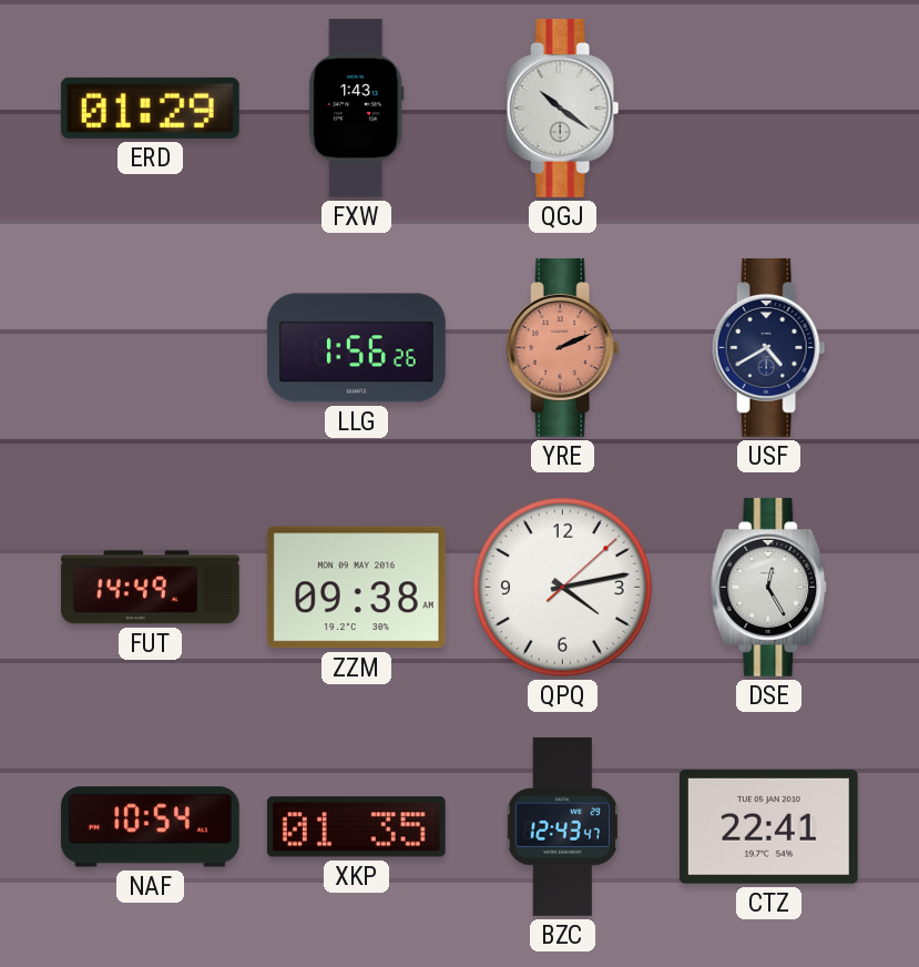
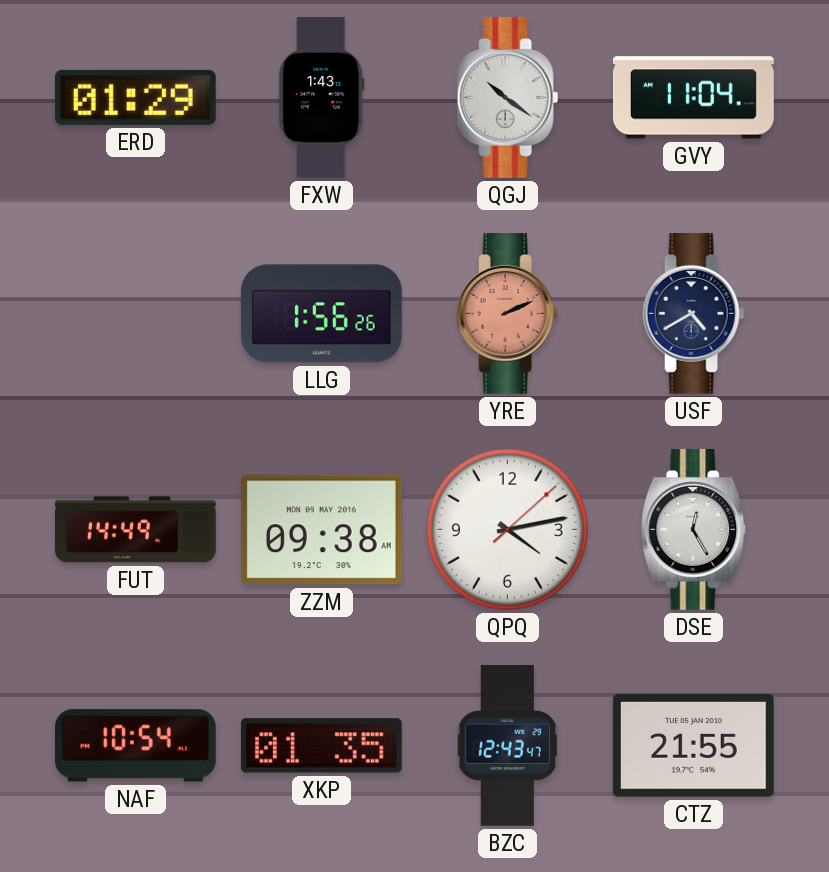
GVY: none -> 11:04 (693, 98)
CTZ: 22:41 -> 21:55 (693, 745)
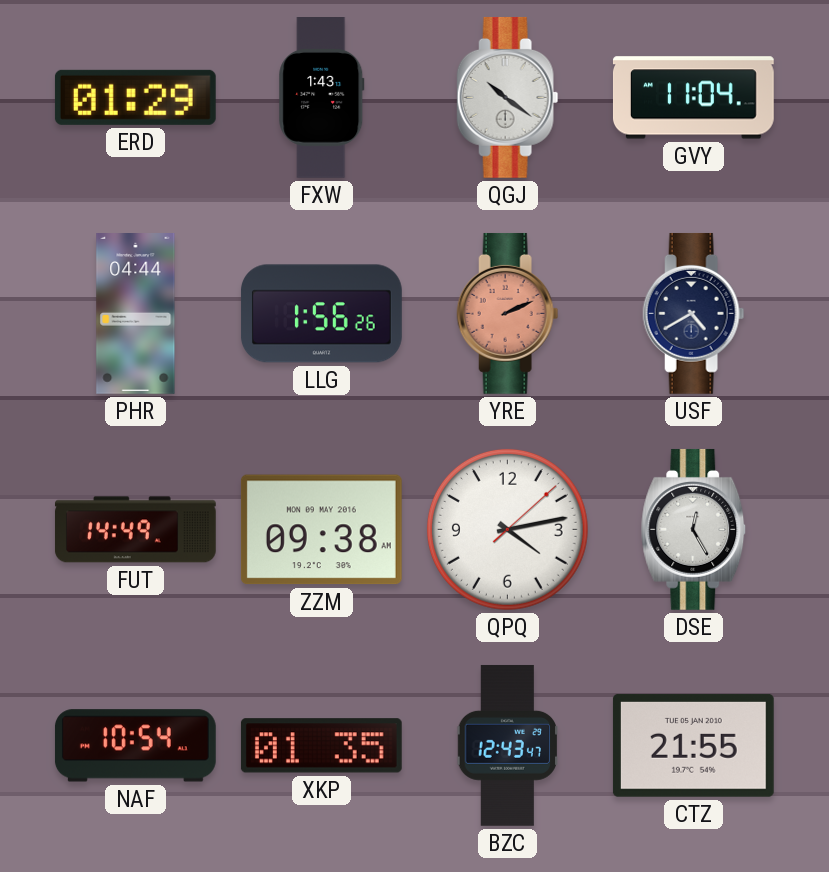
PHR: none -> 04:44 (136, 314)
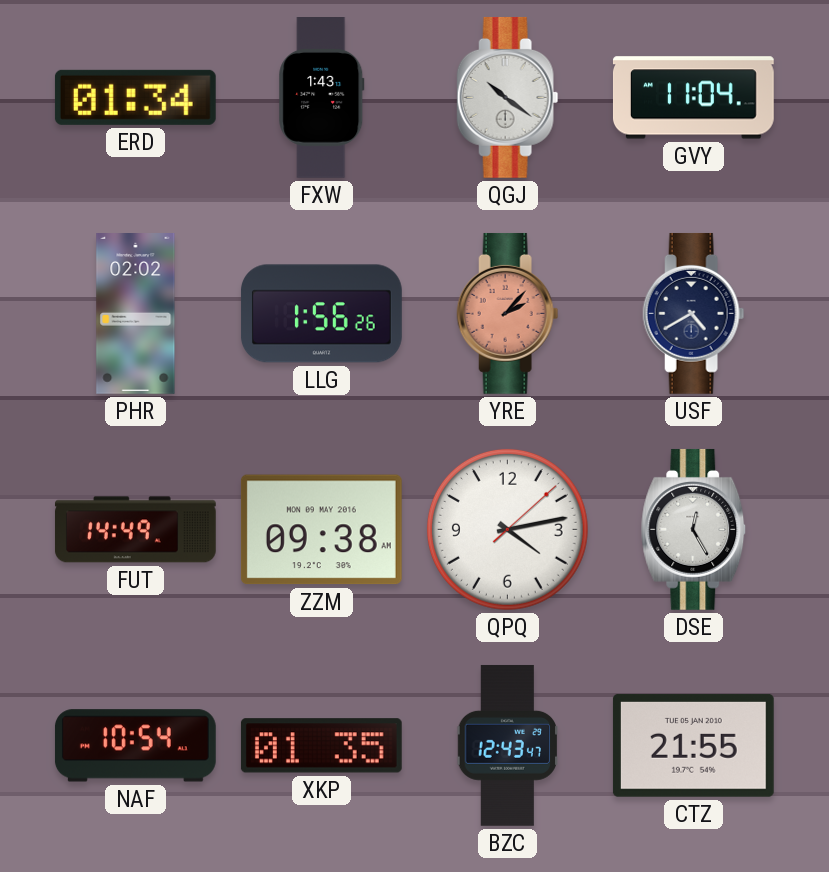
ERD: 01:29 -> 01:34 (135, 97)
PHR: 04:44 -> 02:02 (136, 314)
YRE: 2:11 -> 2:07 (508, 313)
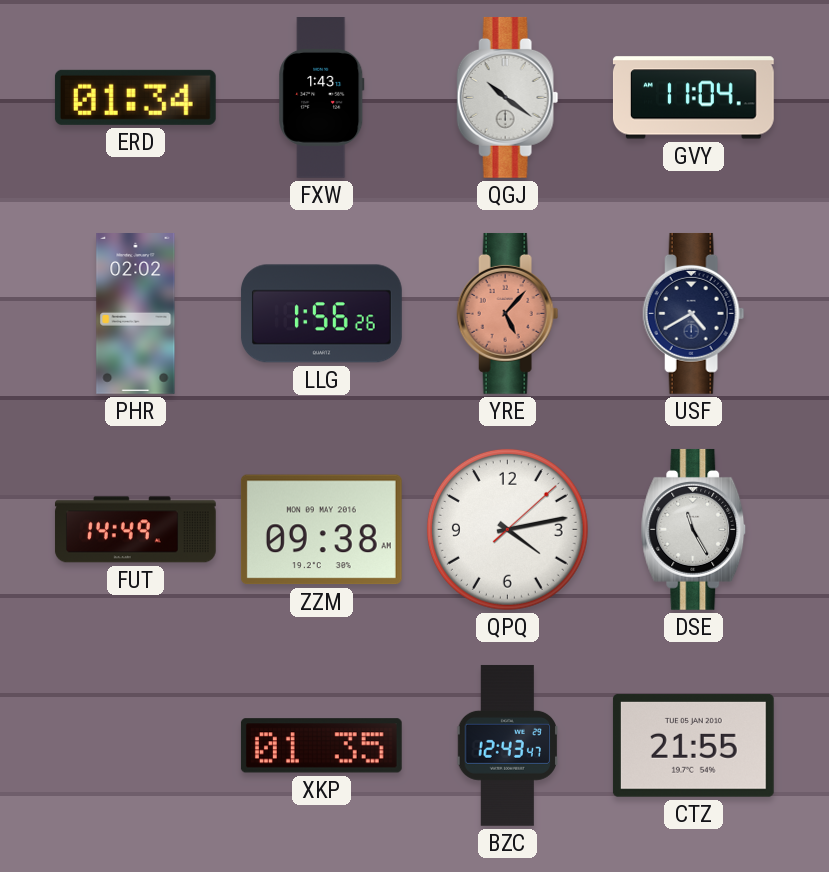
YRE: 2:07 -> 5:07 (508, 313)
DSE: 12:25 -> 11:25 (694, 529)
NAF: 10:54 -> none (135, 746)
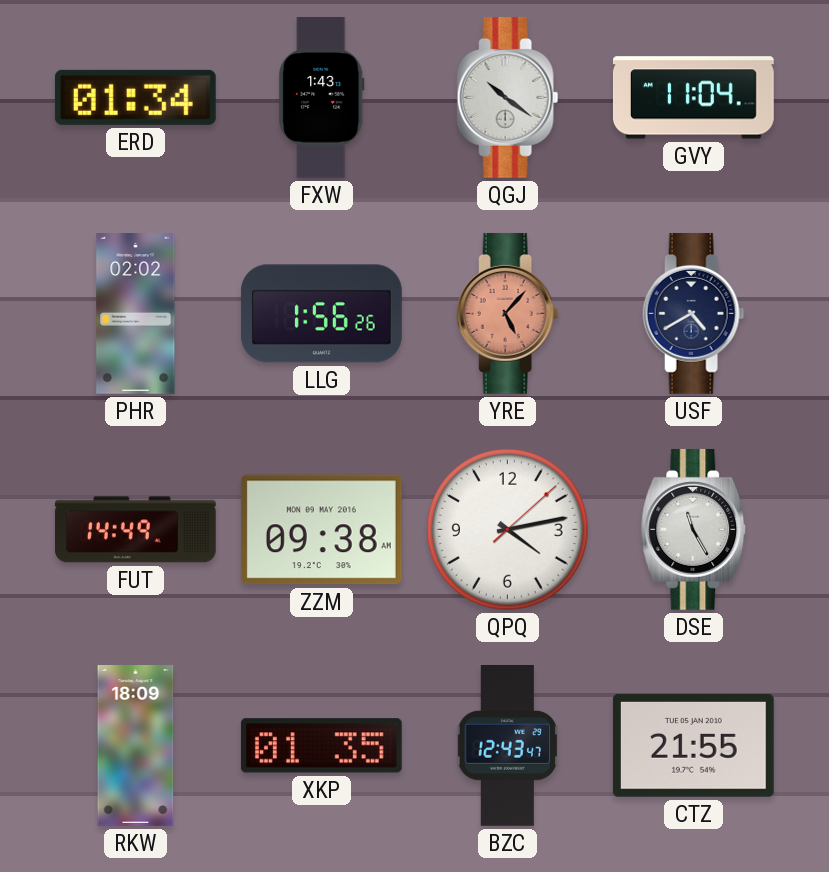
RKW: none -> 18:09 (136, 746)
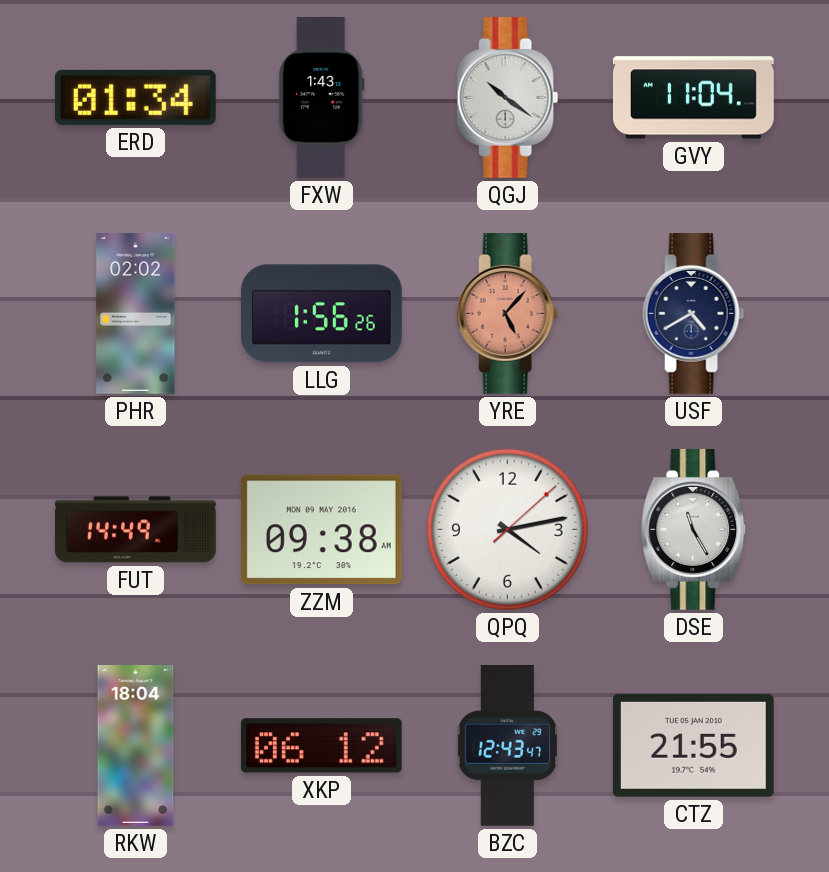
RKW: 18:09 -> 18:04 (136, 746)
XKP: 01:35 -> 06:12 (321, 746)
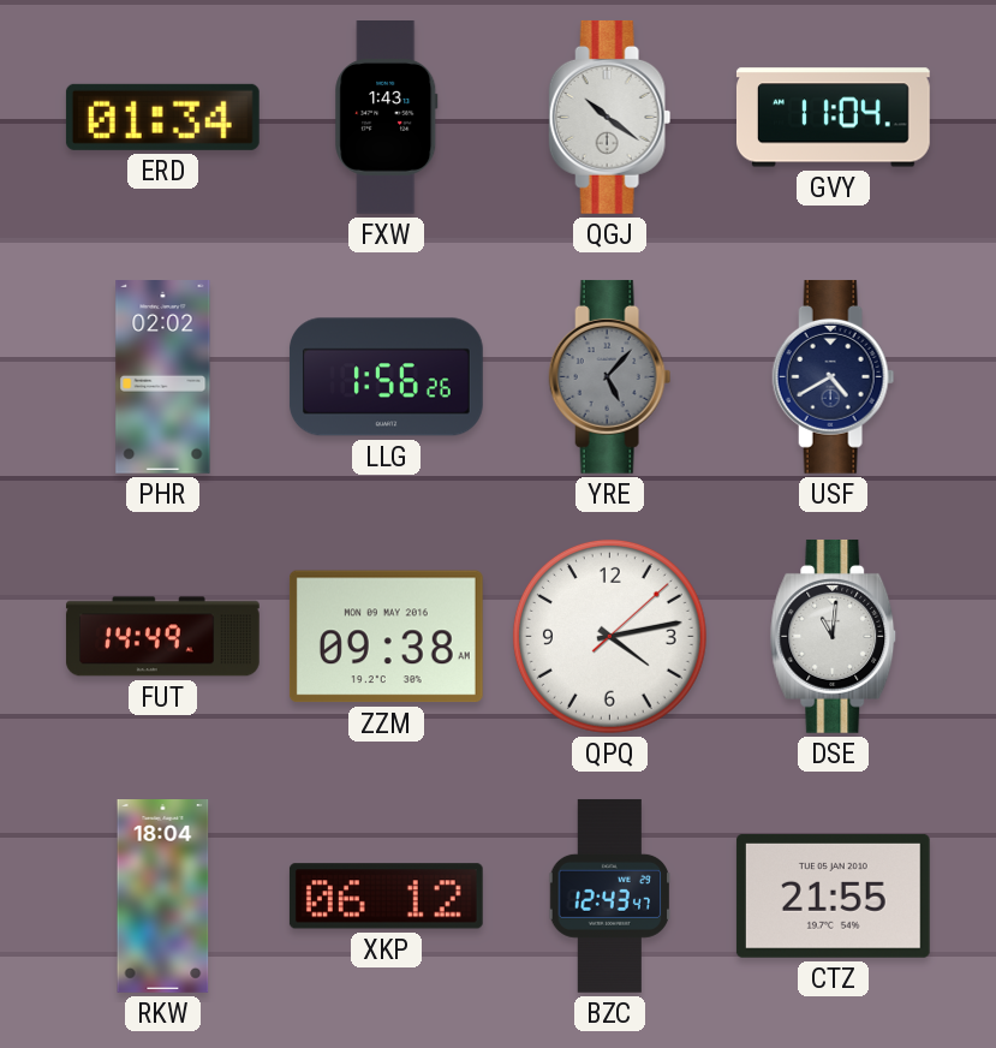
YRE dial: salmon -> grey (610, 376)
DSE: 11:25 -> 11:01 (834, 636)
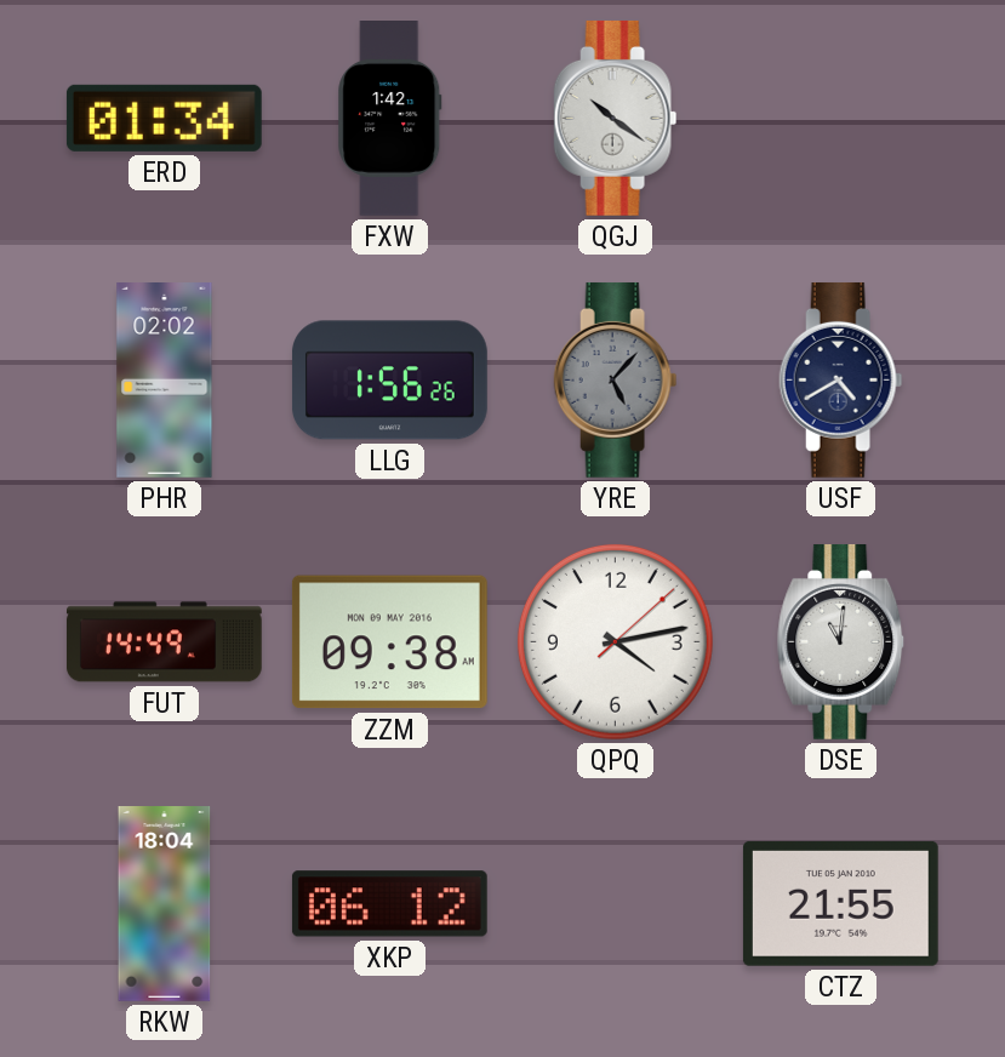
FXW: 1:43 -> 1:42 (390, 119)
GVY: 11:04 -> none (833, 118)
BZC: 12:43 -> none (610, 895)
